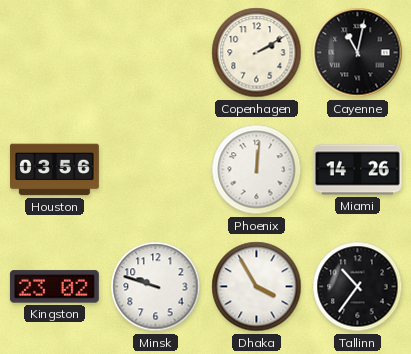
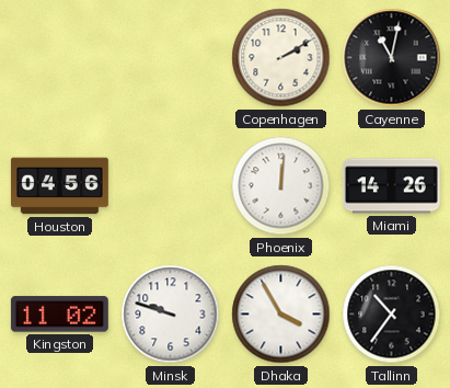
Houston: 03:56 -> 04:56 (59, 186)
Kingston: 23:02 -> 11:02 (59, 315)
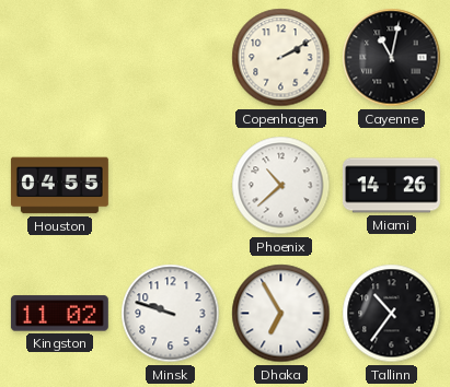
Houston: 04:56 -> 04:55 (59, 186)
Phoenix: 12:01 -> 10:38 (281, 186)
Dhaka: 3:55 -> 6:55 (281, 314)
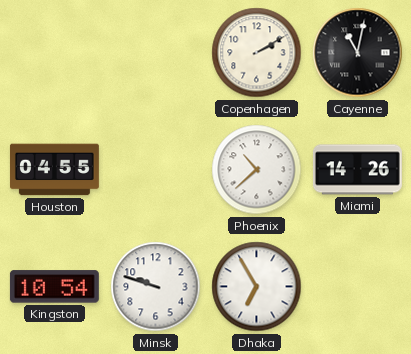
Kingston: 11:02 -> 10:54 (54, 287)
Tallinn: 10:36 -> none (392, 314)
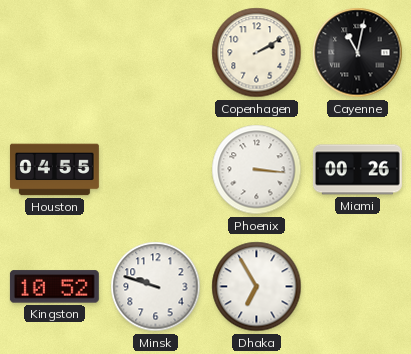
Phoenix: 10:38 -> 3:16 (257, 170)
Miami: 14:26 -> 00:26 (357, 170)
Kingston: 10:54 -> 10:52 (54, 287)
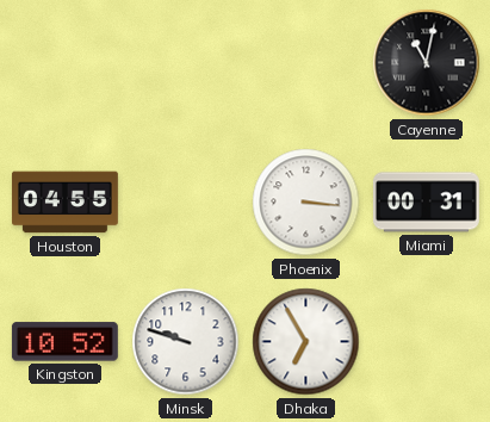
Copenhagen: 2:10 -> none (257, 53)
Miami: 00:26 -> 00:31 (426, 203)
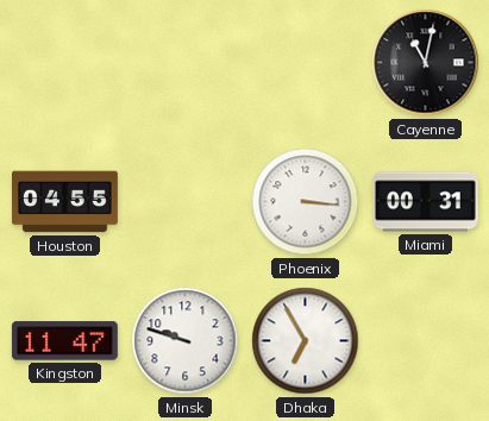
Kingston: 10:52 -> 11:47 (64, 341)
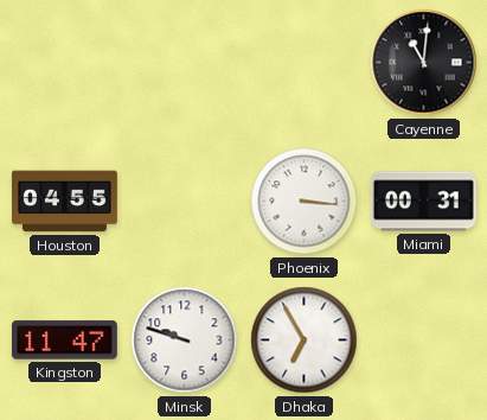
Cayenne: 11:02 -> 11:01 (424, 63)
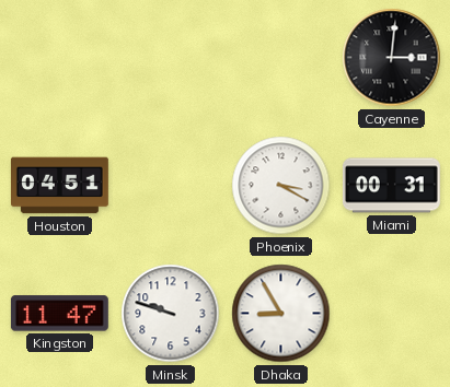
Cayenne: 11:01 -> 3:01 (392, 58)
Houston: 04:55 -> 04:51 (59, 186)
Phoenix: 3:16 -> 3:20 (281, 186)
Dhaka: 6:55 -> 8:55 (281, 314)
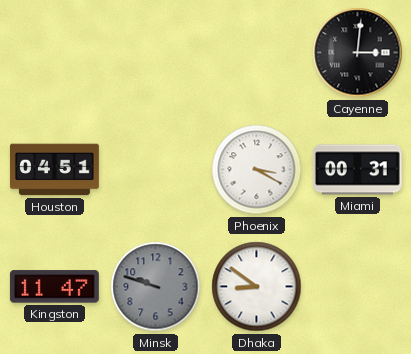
Minsk dial: white -> grey (156, 287)
Dhaka: 8:55 -> 8:51 (257, 287)
